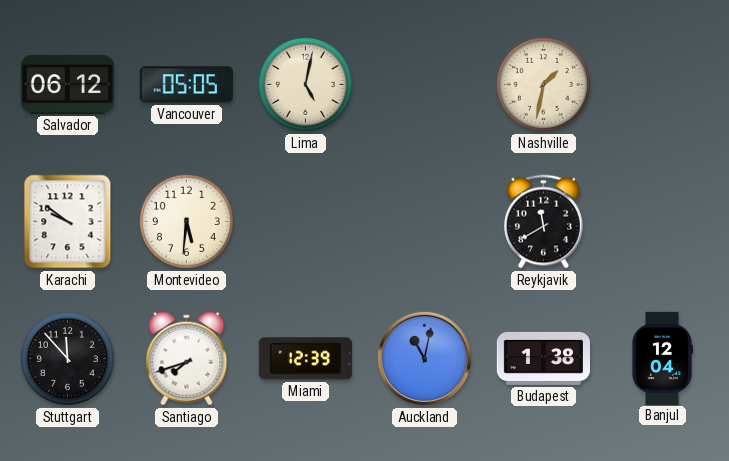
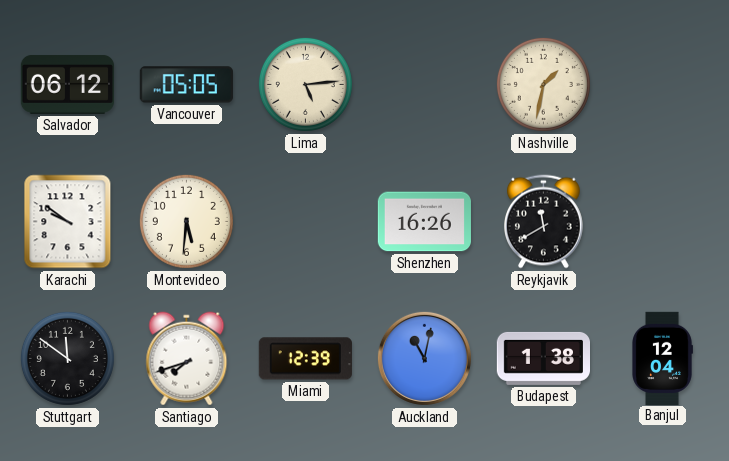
Lima: 5:02 -> 5:14 (305, 84)
Shenzhen: none -> 16:26 (424, 222)
Stuttgart: 11:53 -> 11:51 (67, 358)
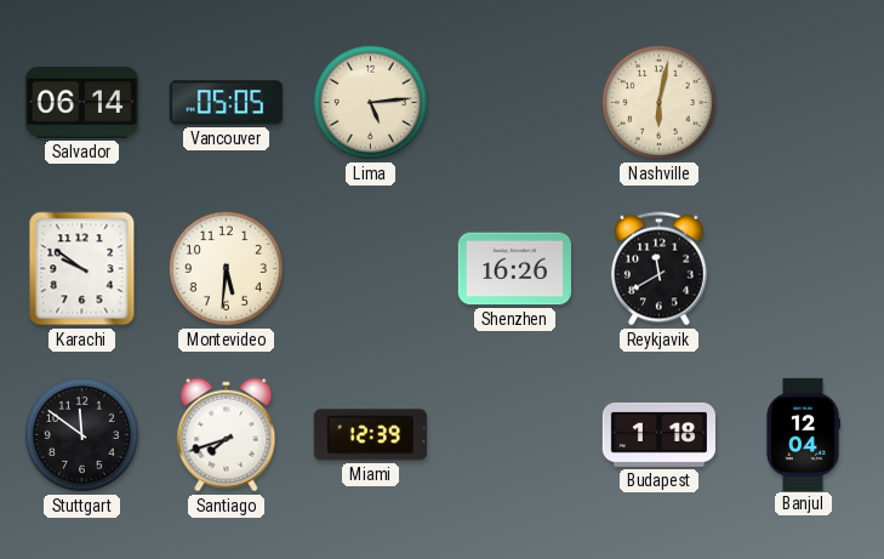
Salvador: 06:12 -> 06:14 (81, 102)
Nashville: 1:32 -> 6:02 (658, 102)
Auckland: 11:02 -> none (424, 358)
Budapest: 1:38 -> 1:18 (658, 434)
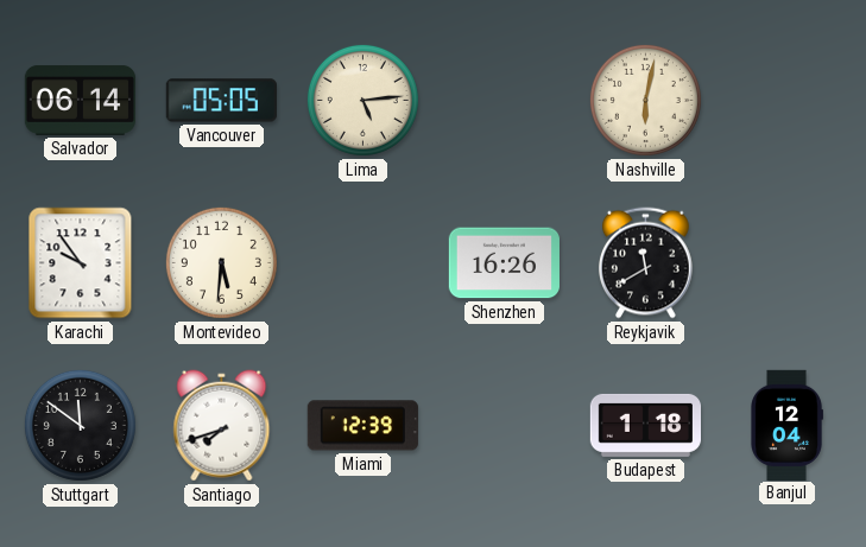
Karachi: 9:51 -> 9:54 (81, 263)
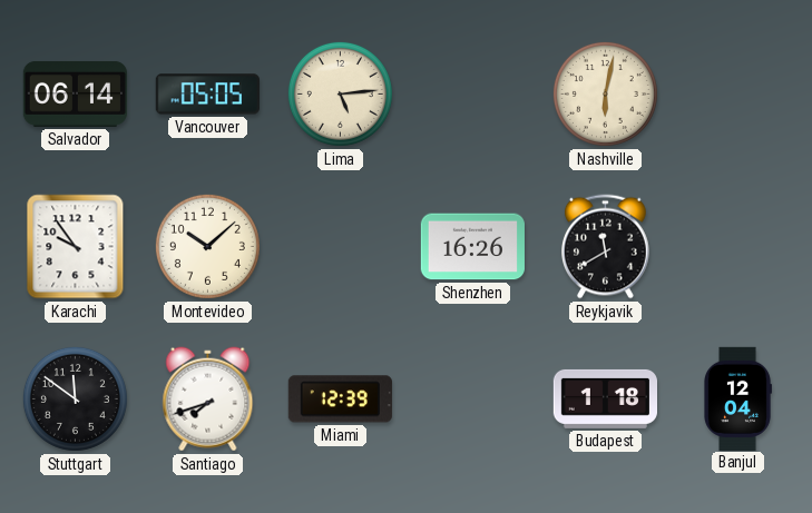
Montevideo: 5:31 -> 10:08 (207, 246)
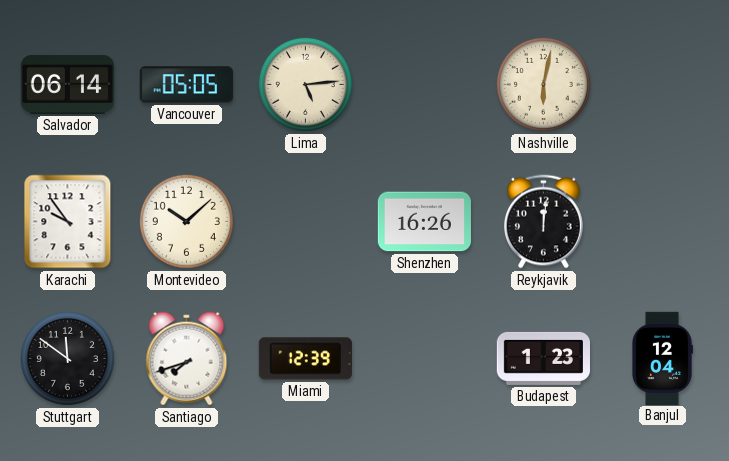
Reykjavik: 11:40 -> 12:01 (544, 222)
Budapest: 1:18 -> 1:23 (543, 358)
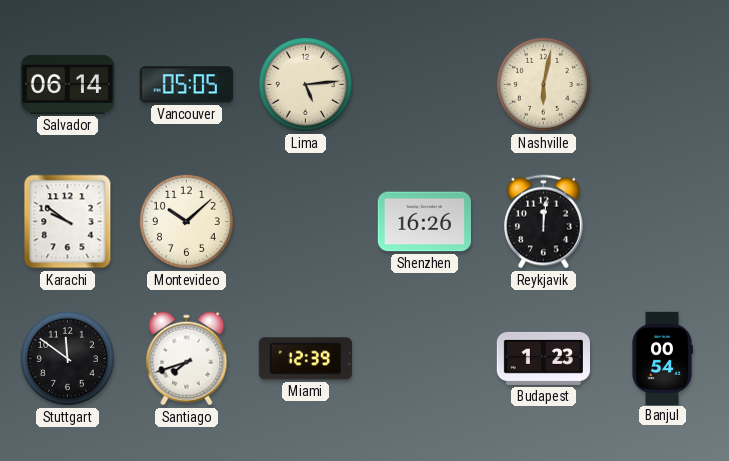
Karachi: 9:54 -> 9:51 (68, 222)
Banjul: 12:04 -> 00:54 (662, 358)
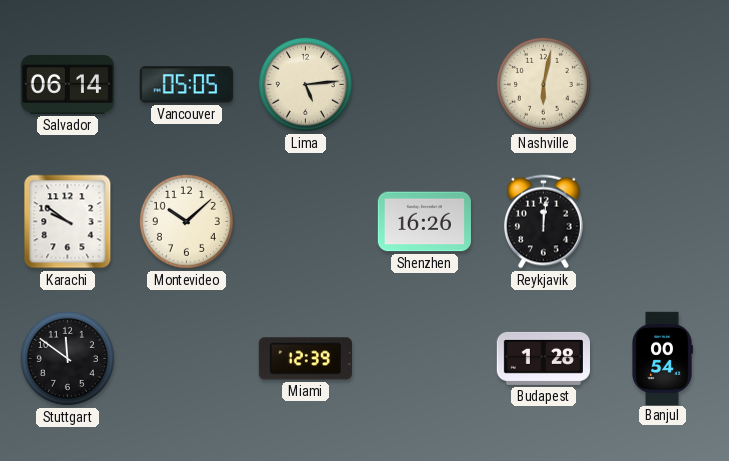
Santiago: 7:42 -> none (187, 359)
Budapest: 1:23 -> 1:28 (543, 358)
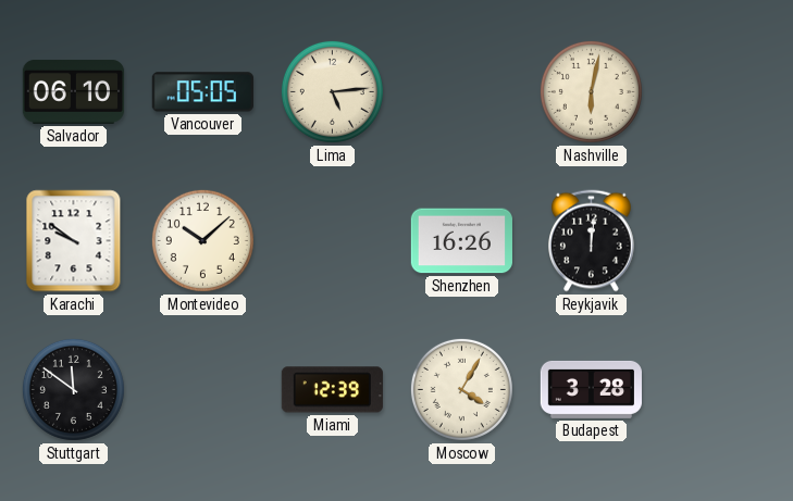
Salvador: 06:14 -> 06:10 (73, 91)
Moscow: none -> 4:05 (461, 389)
Budapest: 1:28 -> 3:28 (591, 389)
Banjul: 00:54 -> none (662, 358)
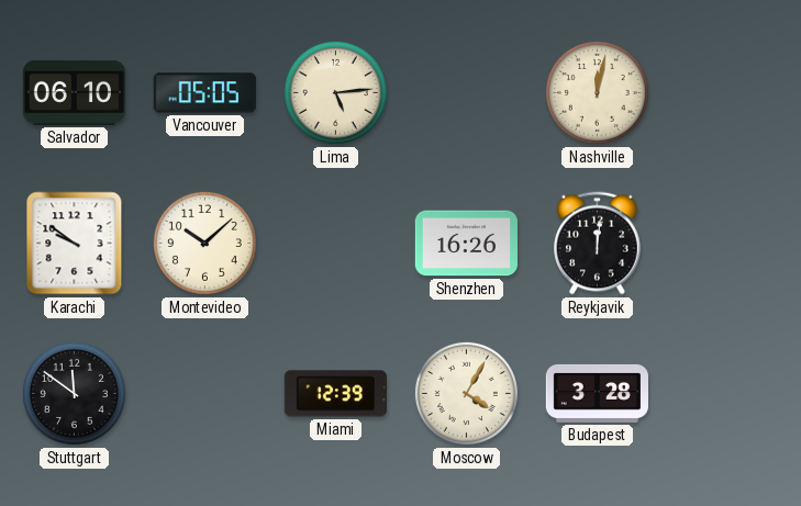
Nashville: 6:02 -> 12:02 (597, 92)
